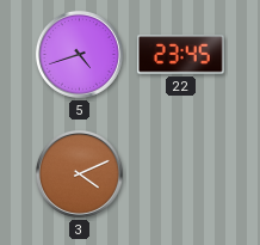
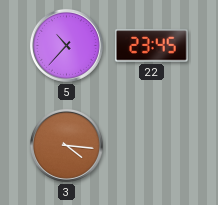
5: 4:42 -> 10:37 (66, 45)
3: 4:11 -> 4:16 (66, 145)
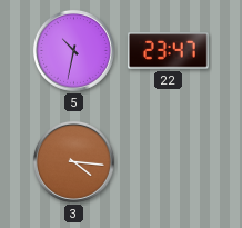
5: 10:37 -> 10:32 (73, 50)
22: 23:45 -> 23:47 (168, 51)
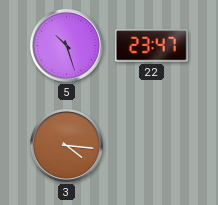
5: 10:32 -> 10:27 (66, 45)
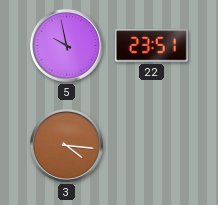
5: 10:27 -> 9:58 (66, 45)
22: 23:47 -> 23:51 (151, 46)
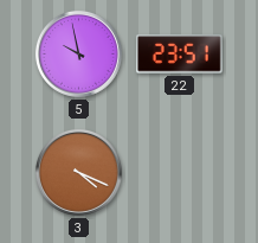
3: 4:16 -> 4:19 (78, 172)
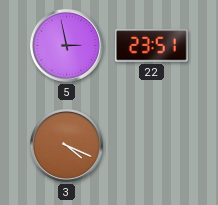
5: 9:58 -> 2:58 (66, 45)
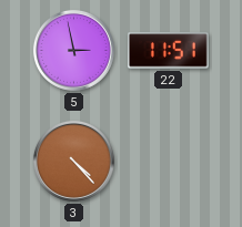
22: 23:51 -> 11:51 (168, 51)
3: 4:19 -> 4:23 (73, 161)
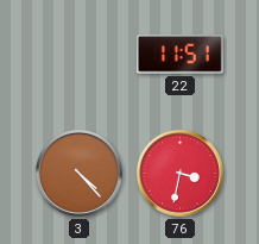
5: 2:58 -> none (73, 50)
76: none -> 3:32 (179, 173)
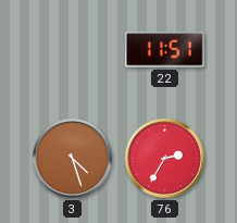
3: 4:23 -> 4:27 (72, 158)
76: 3:32 -> 2:35 (164, 158)
